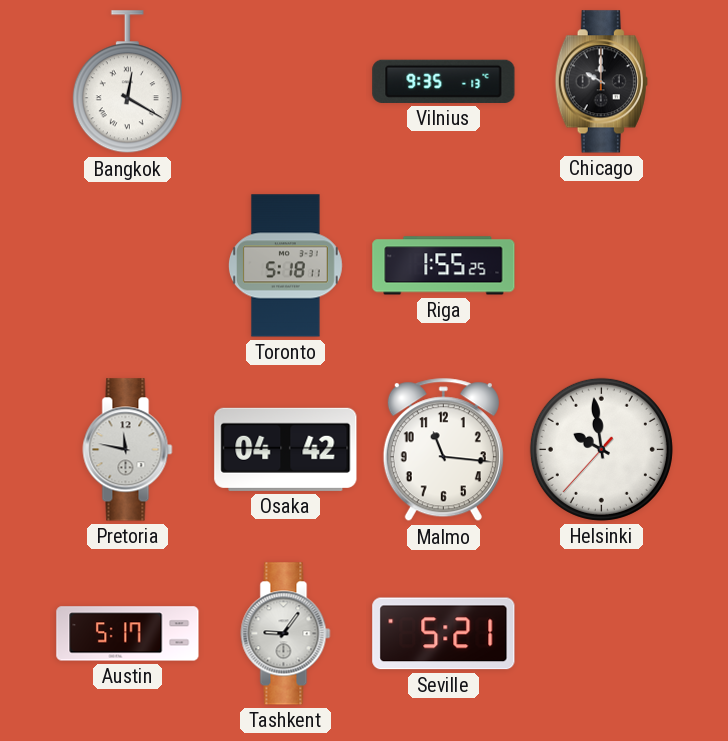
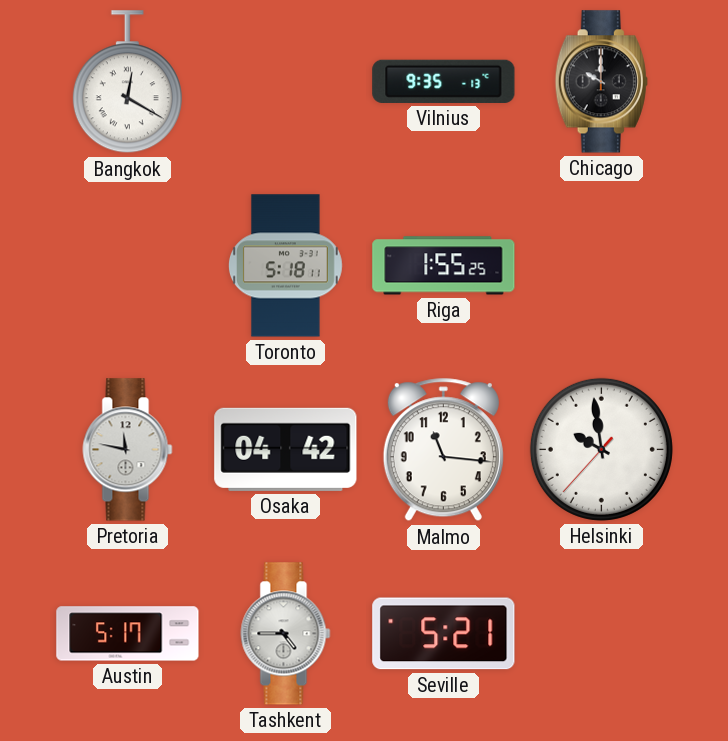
Tashkent: 9:06 -> 4:45 (286, 634)
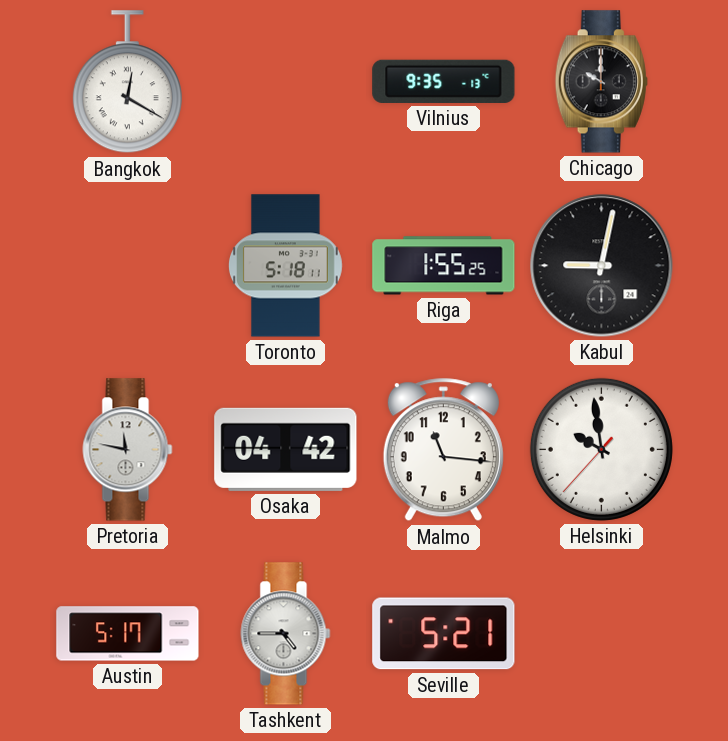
Kabul: none -> 9:02 (602, 266)
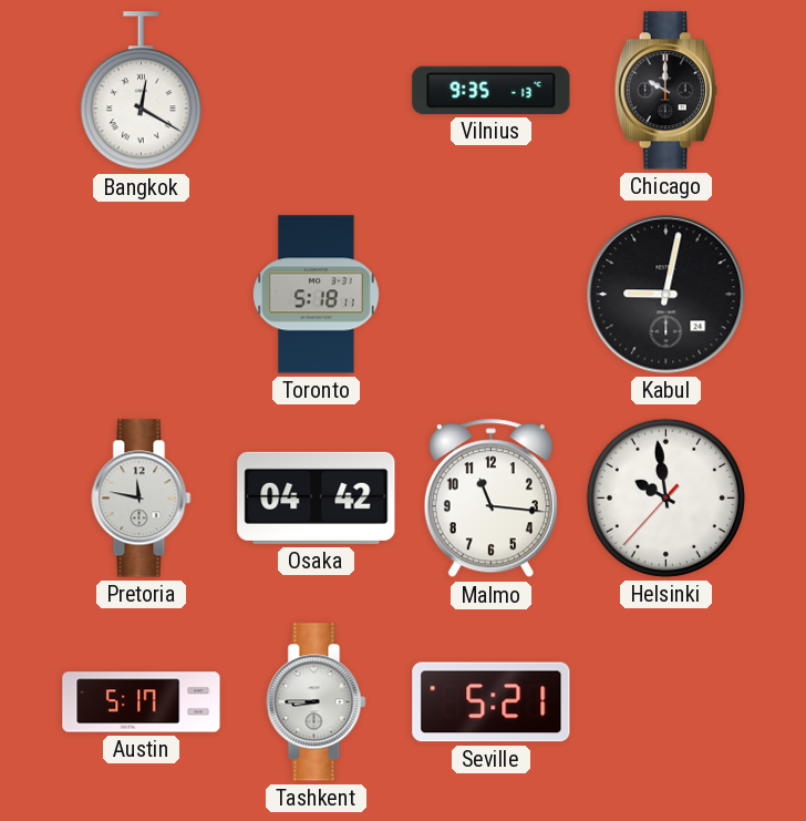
Riga: 1:55 -> none (444, 266)
Tashkent: 4:45 -> 8:45 (317, 702)
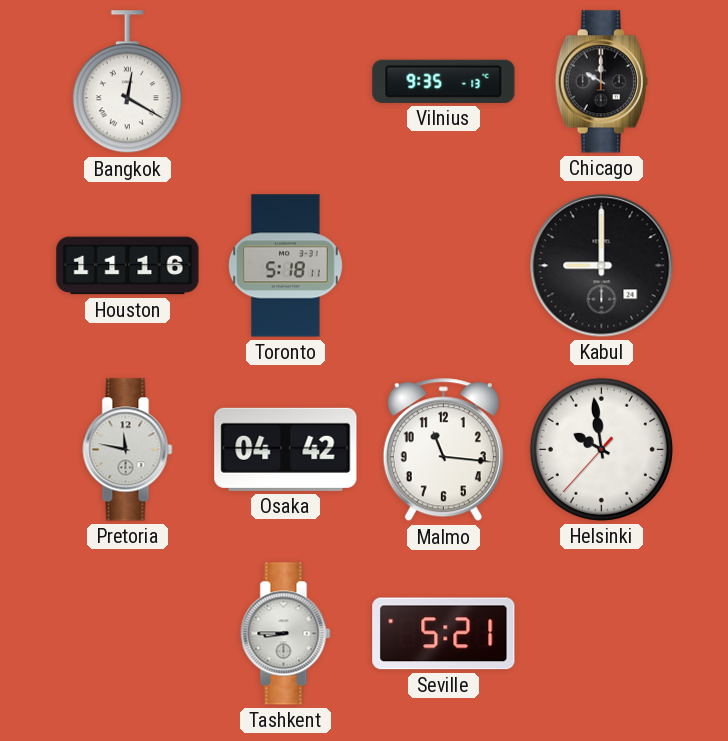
Houston: none -> 11:16 (128, 266)
Kabul: 9:02 -> 9:00 (602, 266)
Austin: 5:17 -> none (142, 702)
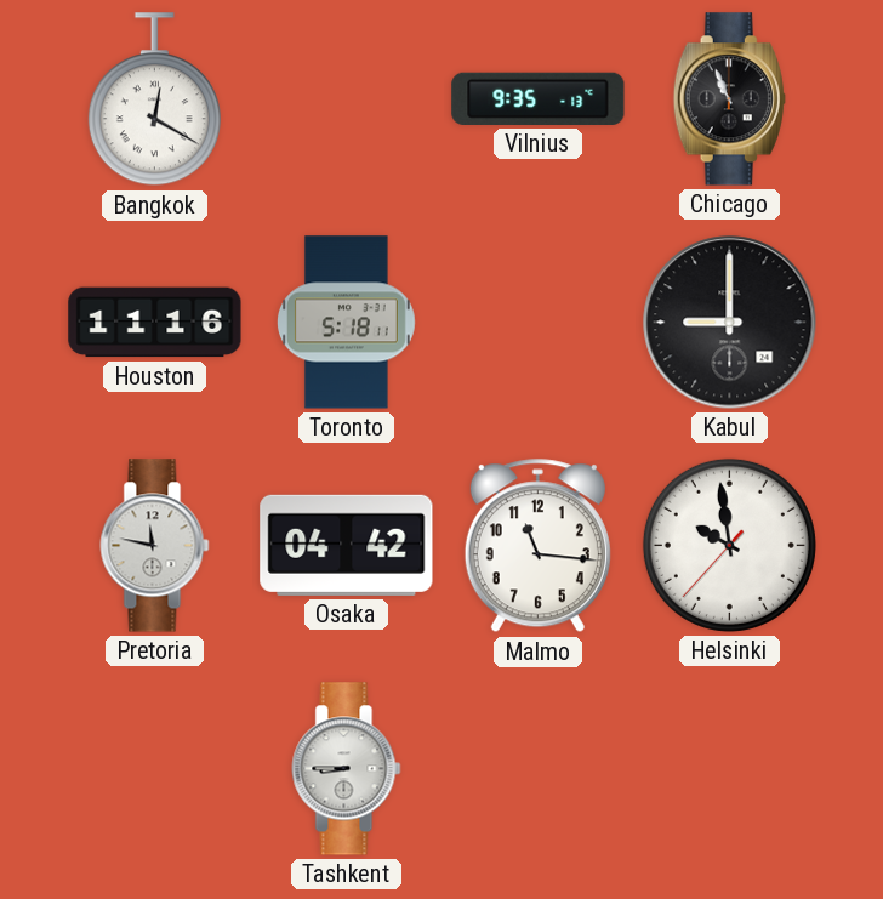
Chicago: 10:00 -> 10:56 (729, 99)
Seville: 5:21 -> none (444, 634)
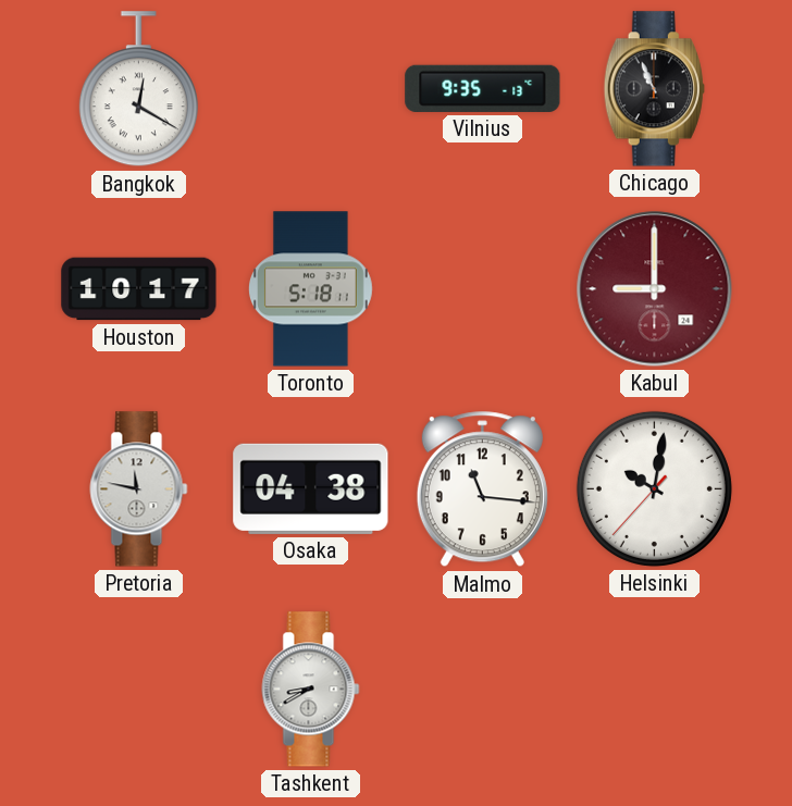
Houston: 11:16 -> 10:17 (139, 289)
Kabul dial: black -> burgundy (655, 289)
Osaka: 04:42 -> 04:38 (311, 488)
Helsinki: 9:58 -> 10:01 (654, 488)
Tashkent: 8:45 -> 8:40 (311, 690)
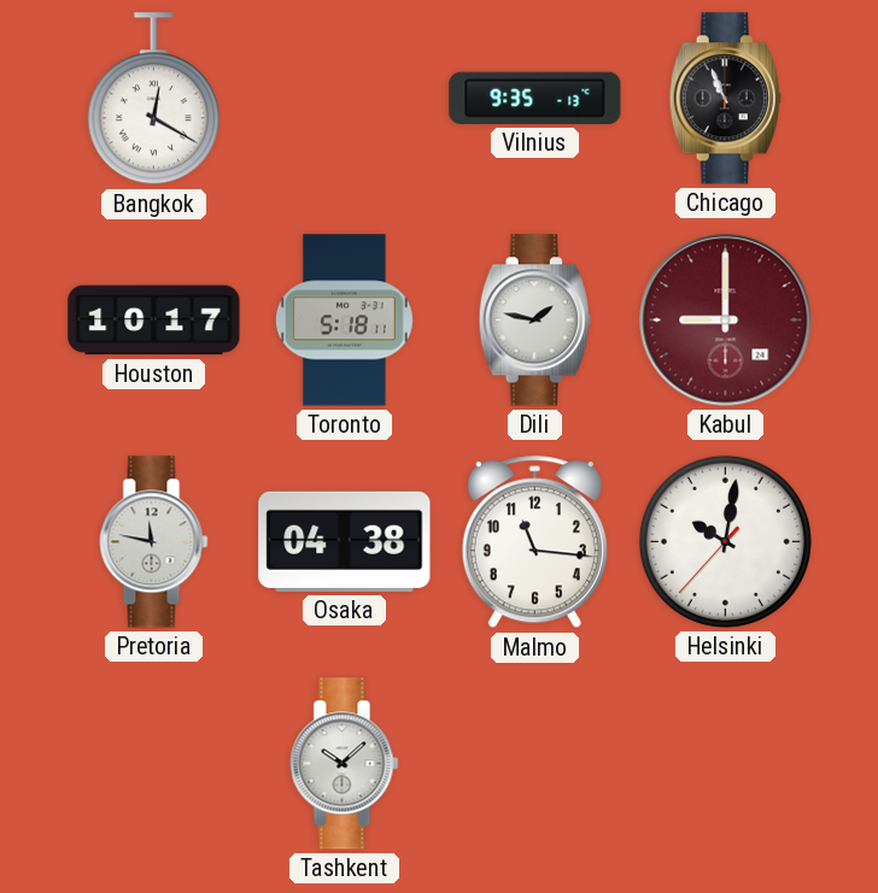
Dili: none -> 1:47 (534, 321)
Tashkent: 8:40 -> 10:08 (345, 764)
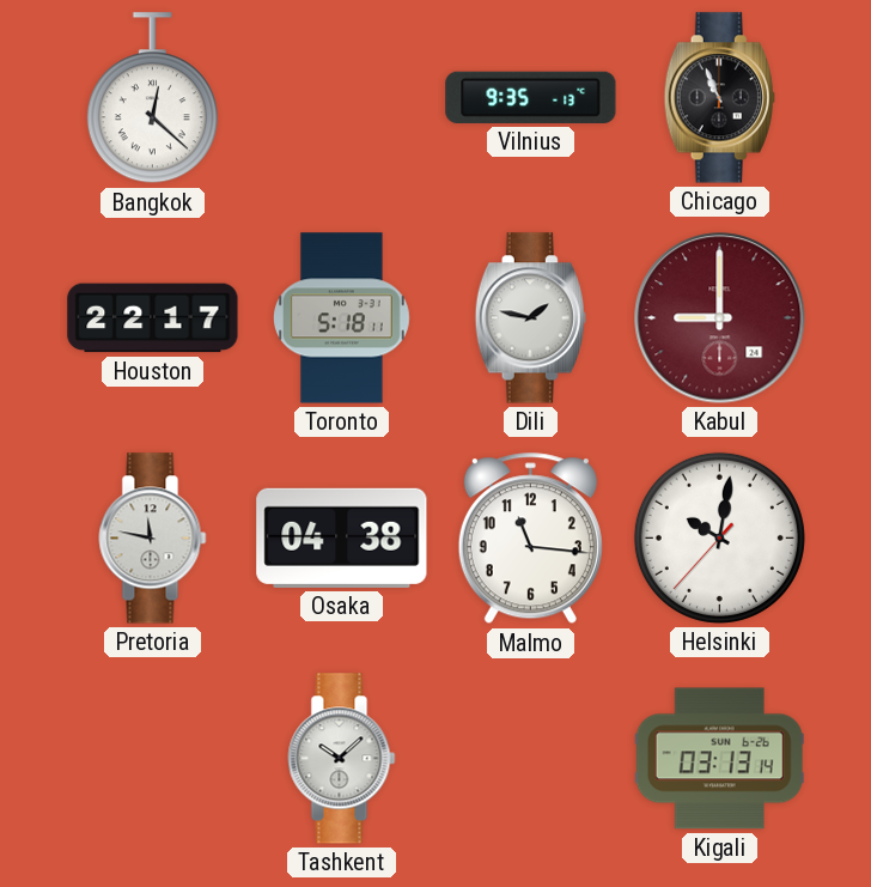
Bangkok: 12:20 -> 12:22 (152, 98)
Houston: 10:17 -> 22:17 (153, 318)
Kigali: none -> 03:13 (719, 759)
